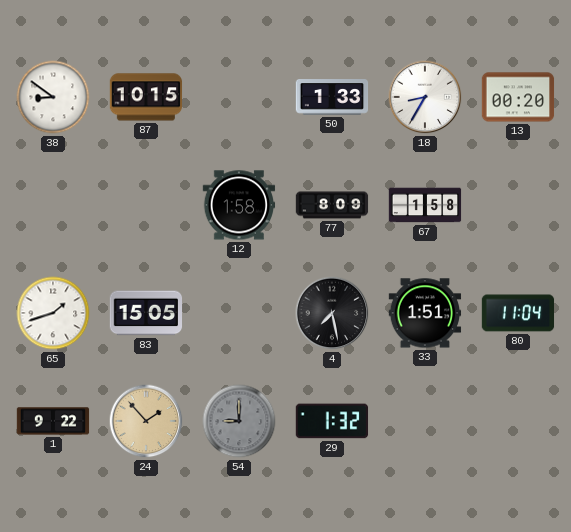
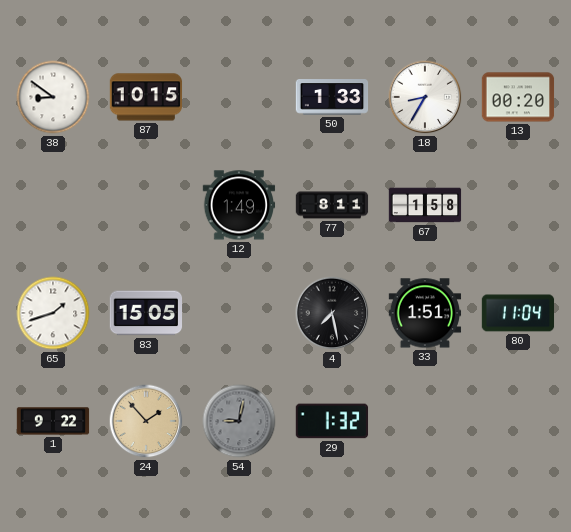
12: 1:58 -> 1:49 (239, 205)
77: 8:09 -> 8:11 (332, 205)
54: 9:00 -> 9:02 (239, 421)
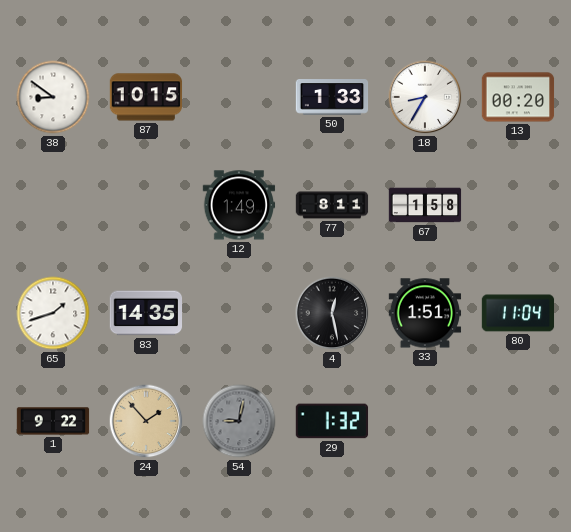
83: 15:05 -> 14:35 (146, 313)
4: 7:28 -> 12:28 (332, 313)
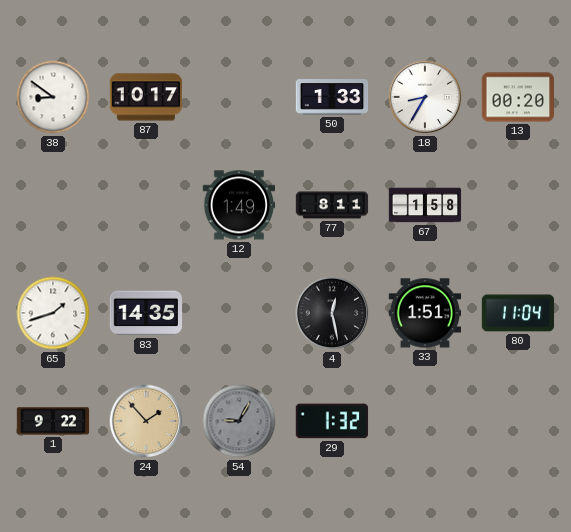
87: 10:15 -> 10:17 (146, 97)
54: 9:02 -> 9:05 (239, 421)
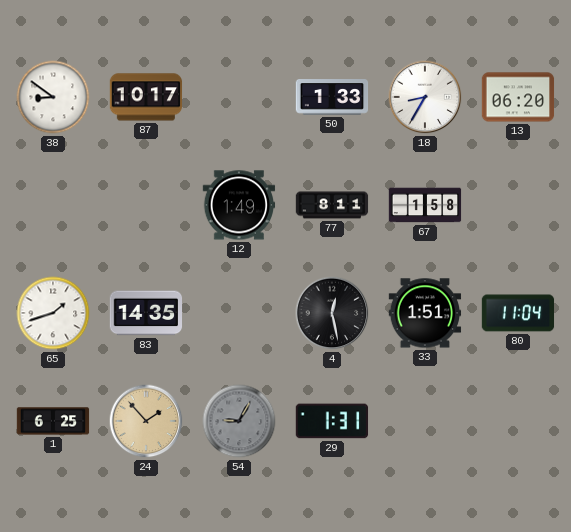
13: 00:20 -> 06:20 (518, 97)
1: 9:22 -> 6:25 (53, 421)
29: 1:32 -> 1:31 (332, 421)
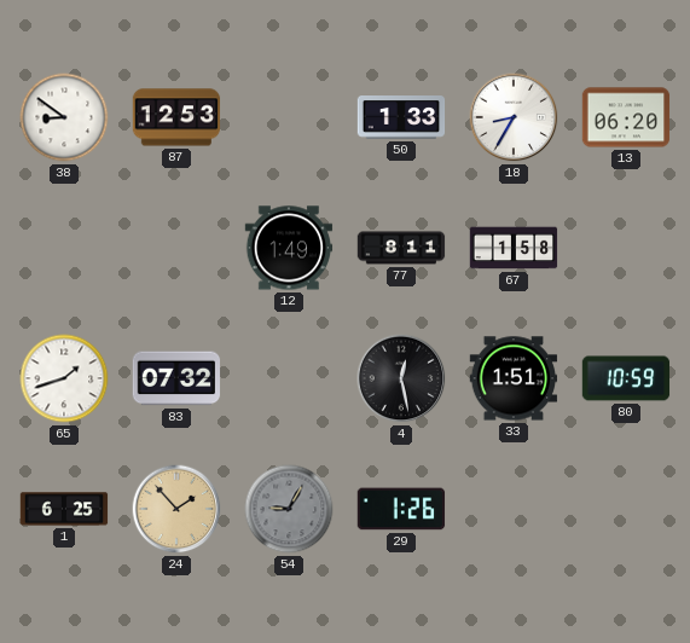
87: 10:17 -> 12:53 (176, 117)
83: 14:35 -> 07:32 (176, 378)
80: 11:04 -> 10:59 (626, 378)
29: 1:31 -> 1:26 (401, 509)
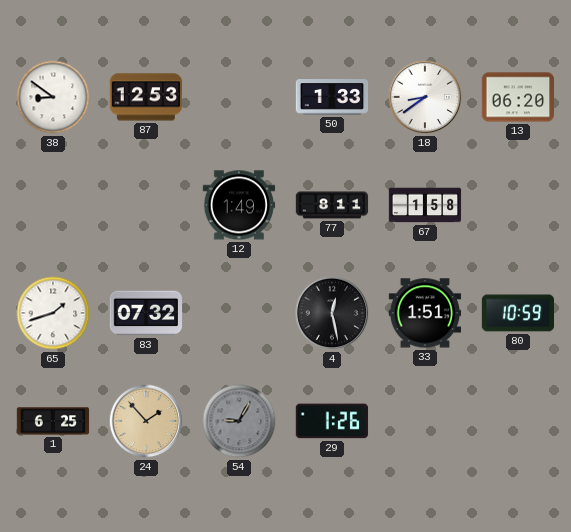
18: 8:35 -> 8:39 (425, 97)
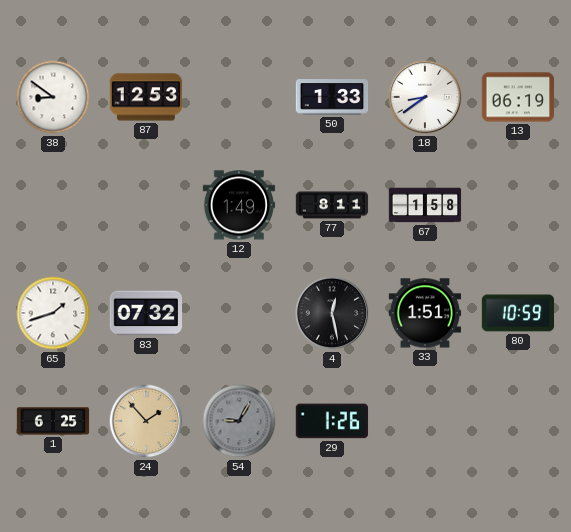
13: 06:20 -> 06:19 (518, 97)
